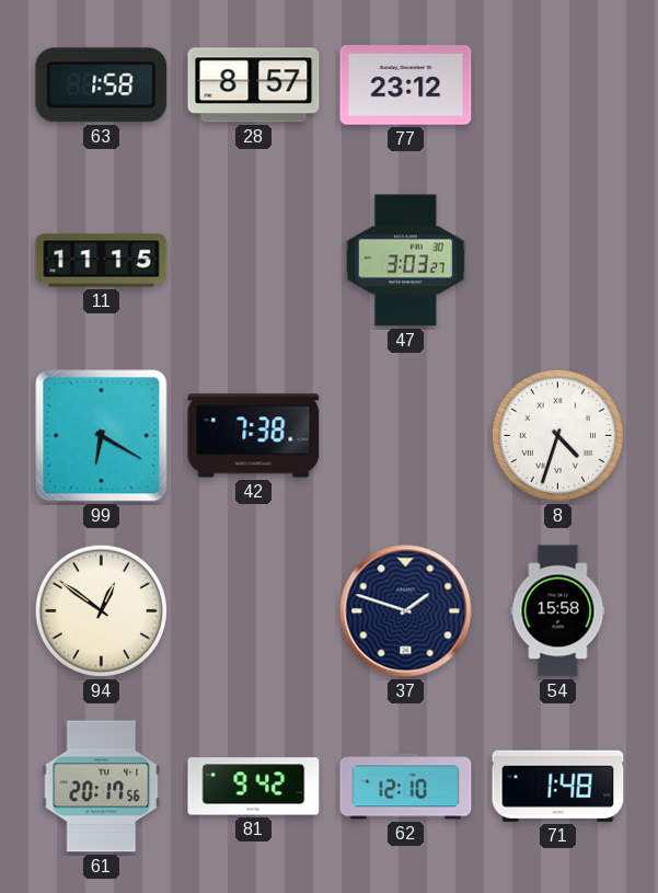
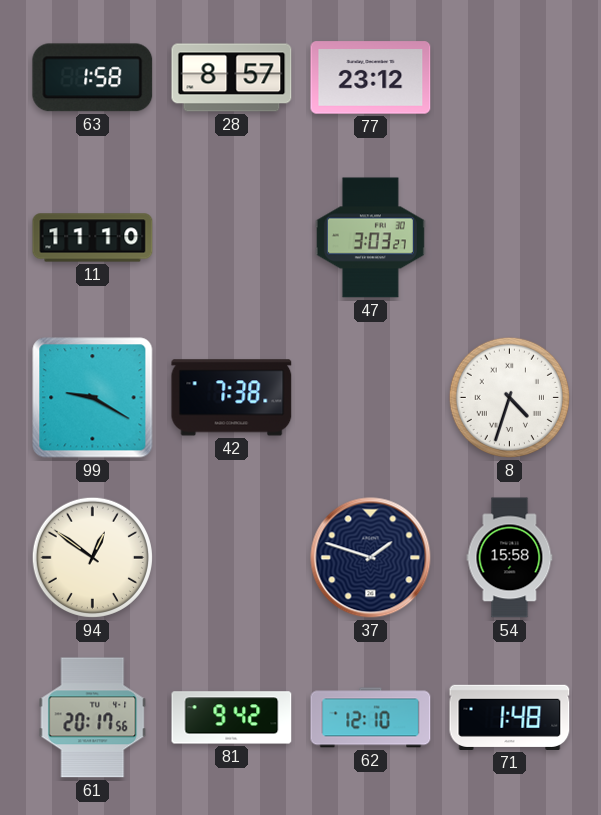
11: 11:15 -> 11:10 (93, 238)
99: 6:20 -> 9:20 (93, 398)
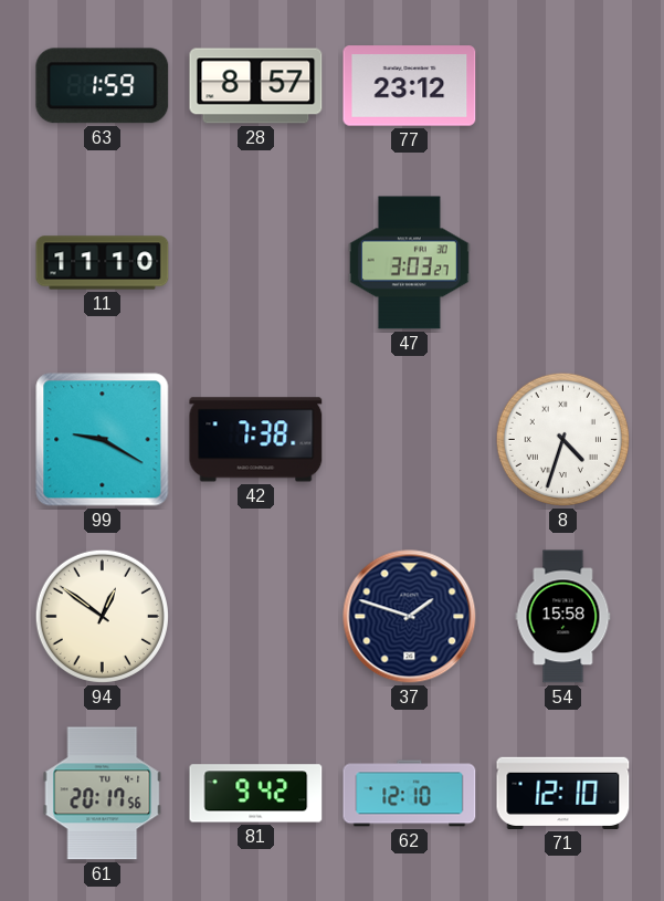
63: 1:58 -> 1:59 (103, 86)
71: 1:48 -> 12:10 (563, 793)
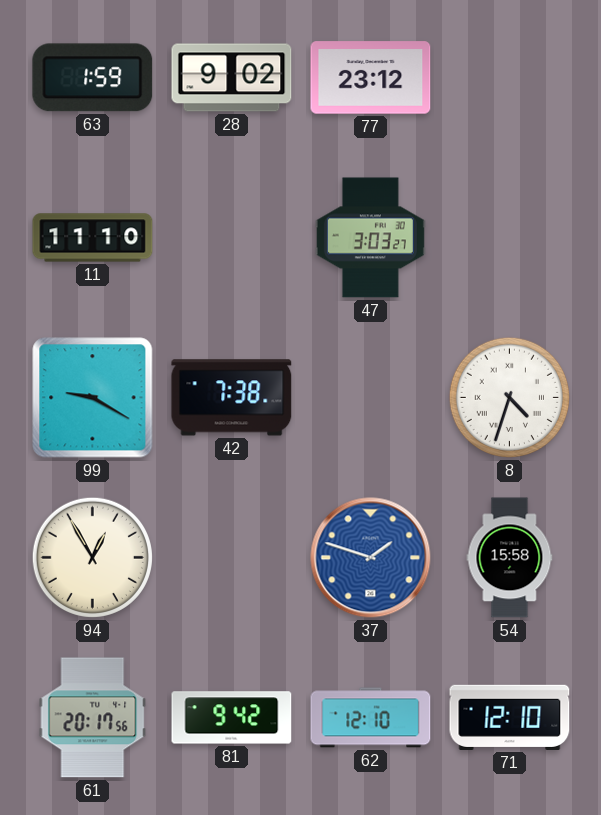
28: 8:57 -> 9:02 (232, 78)
94: 12:51 -> 12:55 (92, 557)
37 dial: navy -> blue (371, 558)
